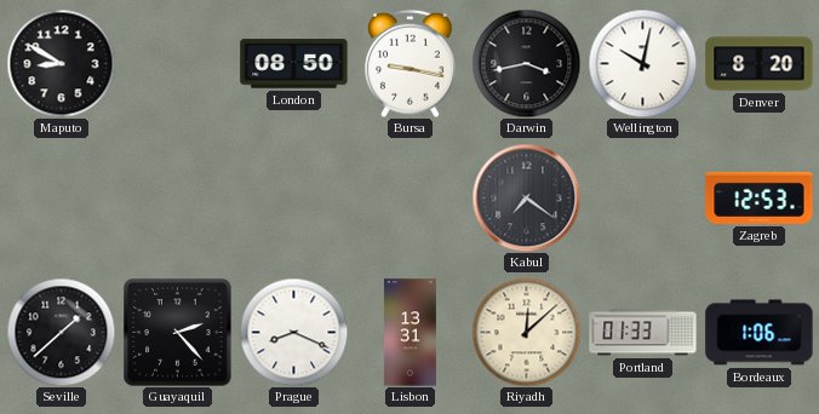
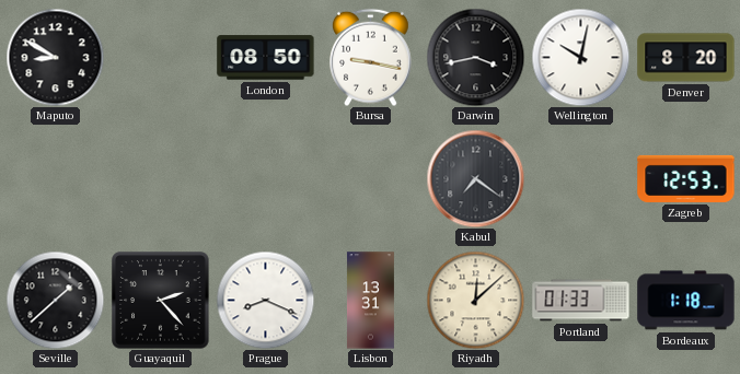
Bordeaux: 1:06 -> 1:18 (686, 301)
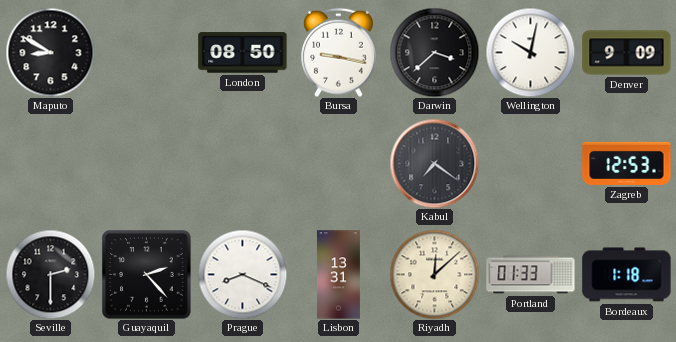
Darwin: 3:43 -> 3:38 (434, 52)
Denver: 8:20 -> 9:09 (627, 53)
Seville: 1:38 -> 2:30 (50, 274)
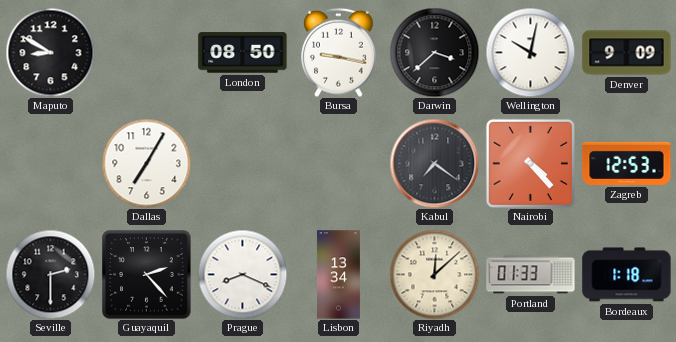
Dallas: none -> 7:05 (146, 163)
Nairobi: none -> 4:23 (530, 163)
Lisbon: 13:31 -> 13:34 (338, 275)
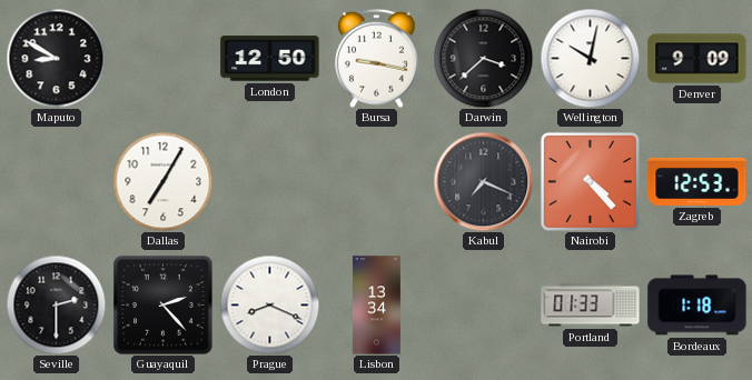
London: 08:50 -> 12:50 (270, 59)
Kabul: 7:21 -> 7:19 (483, 181)
Riyadh: 12:08 -> none (434, 274)
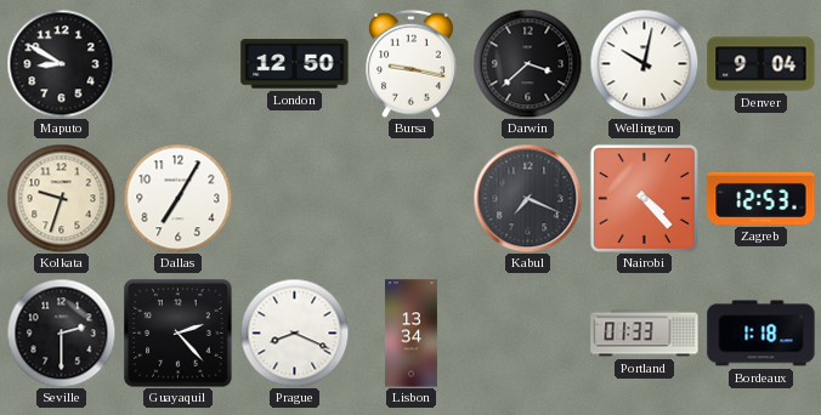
Denver: 9:09 -> 9:04 (761, 64)
Kolkata: none -> 9:33 (61, 198)
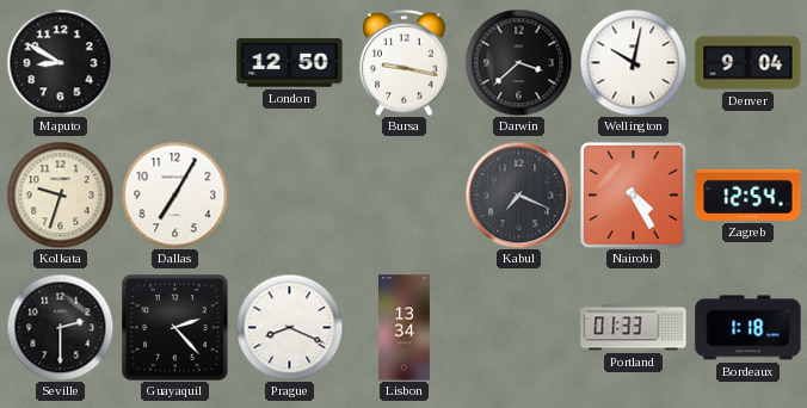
Nairobi: 4:23 -> 4:25 (633, 194)
Zagreb: 12:53 -> 12:54 (749, 194)
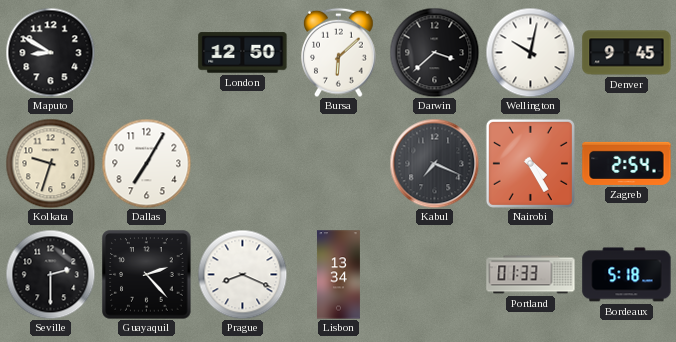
Bursa: 9:17 -> 6:08 (339, 52)
Denver: 9:04 -> 9:45 (627, 53)
Zagreb: 12:54 -> 2:54 (627, 163)
Bordeaux: 1:18 -> 5:18 (627, 275)
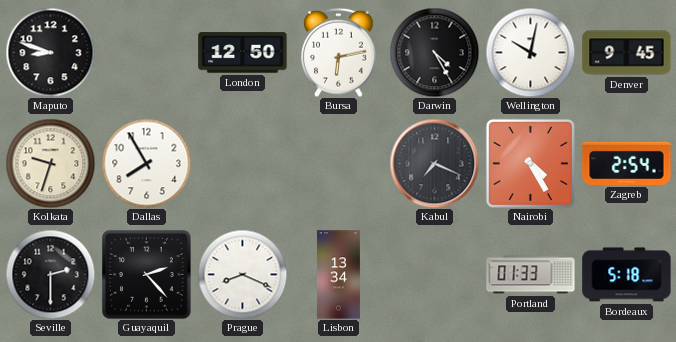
Maputo: 8:50 -> 8:48 (50, 52)
Bursa: 6:08 -> 6:13 (339, 52)
Darwin: 3:38 -> 4:25 (434, 52)
Dallas: 7:05 -> 7:55 (146, 163)
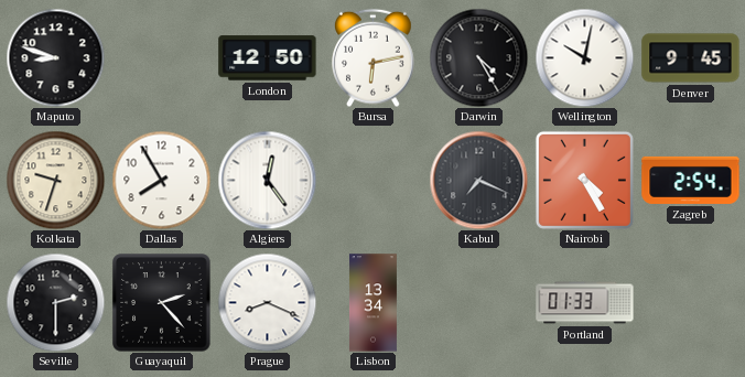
Algiers: none -> 12:24 (267, 180)
Bordeaux: 5:18 -> none (627, 275)
